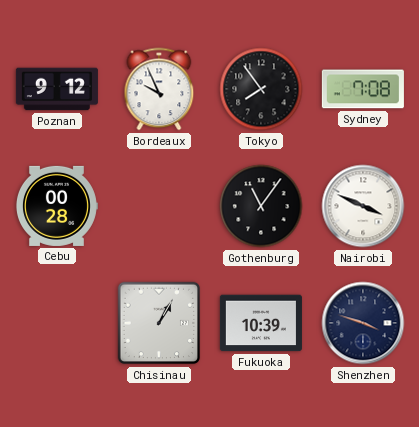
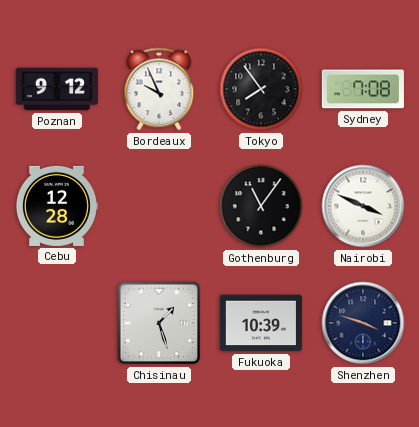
Cebu: 00:28 -> 12:28 (56, 206)
Chisinau: 1:05 -> 1:27 (159, 323)
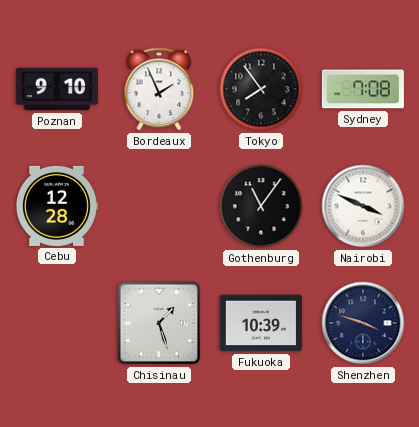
Poznan: 9:12 -> 9:10 (57, 89)
Bordeaux: 9:56 -> 1:56 (159, 89)
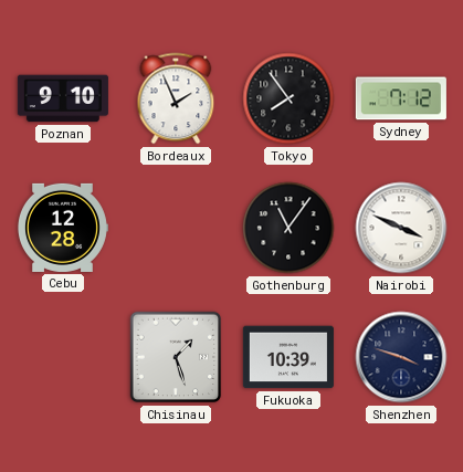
Sydney: 7:08 -> 7:12 (401, 98)
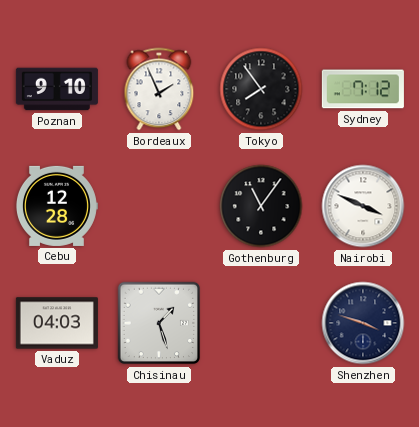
Vaduz: none -> 04:03 (57, 323)
Fukuoka: 10:39 -> none (288, 357)
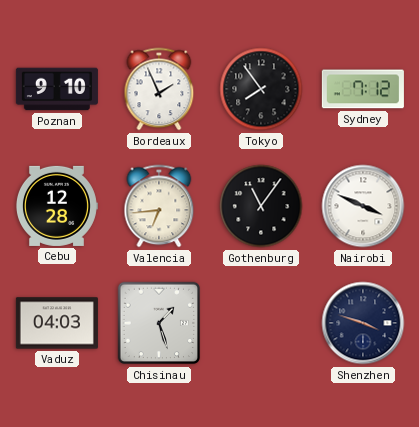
Valencia: none -> 6:44 (159, 206)
